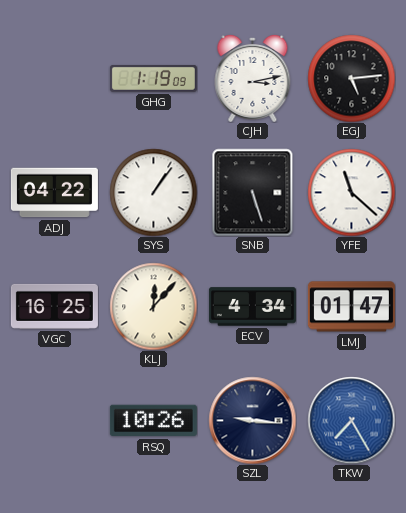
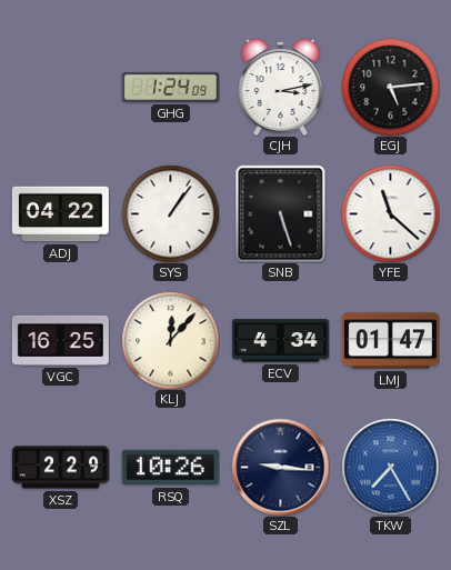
GHG: 1:19 -> 1:24 (170, 87)
XSZ: none -> 2:29 (60, 468)
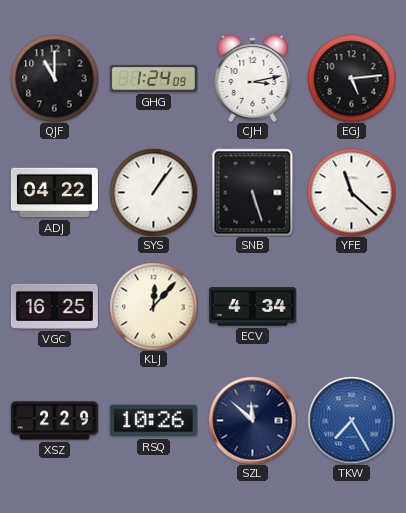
QJF: none -> 11:00 (54, 78)
LMJ: 01:47 -> none (390, 341)
SZL: 9:16 -> 11:52 (252, 420)
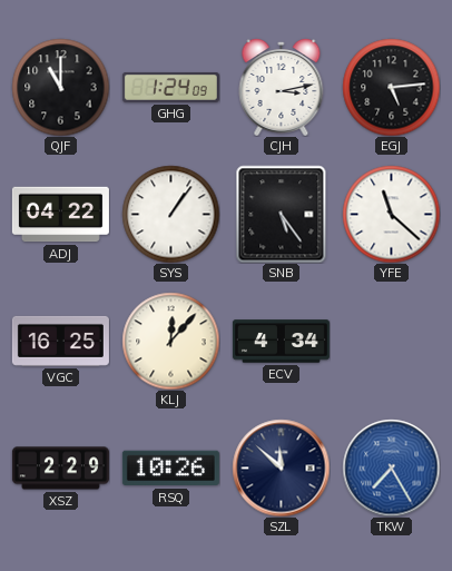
SNB: 5:27 -> 5:24 (282, 214)
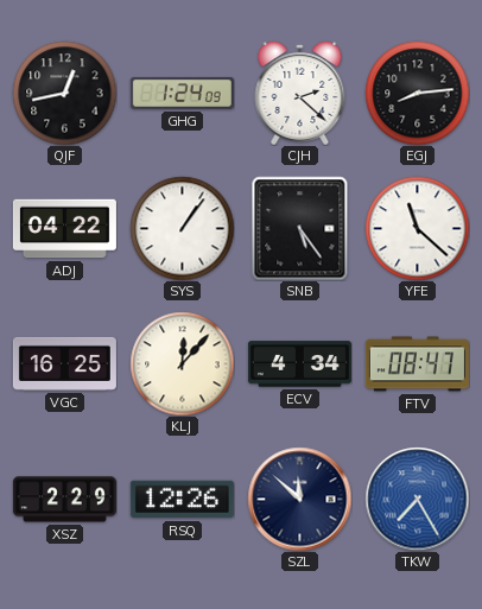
QJF: 11:00 -> 12:43 (64, 93)
CJH: 3:13 -> 2:22 (300, 93)
EGJ: 5:14 -> 8:14 (417, 93)
FTV: none -> 08:47 (417, 364)
RSQ: 10:26 -> 12:26 (182, 500)
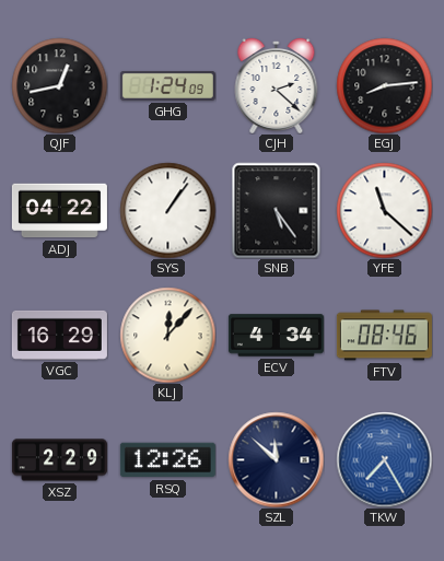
VGC: 16:25 -> 16:29 (59, 335)
FTV: 08:47 -> 08:46 (384, 336)
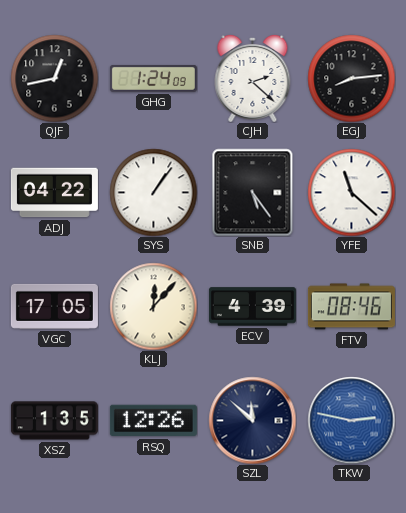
VGC: 16:29 -> 17:05 (54, 306)
ECV: 4:34 -> 4:39 (252, 307)
XSZ: 2:29 -> 1:35 (54, 421)
TKW: 7:25 -> 2:47 (351, 420)
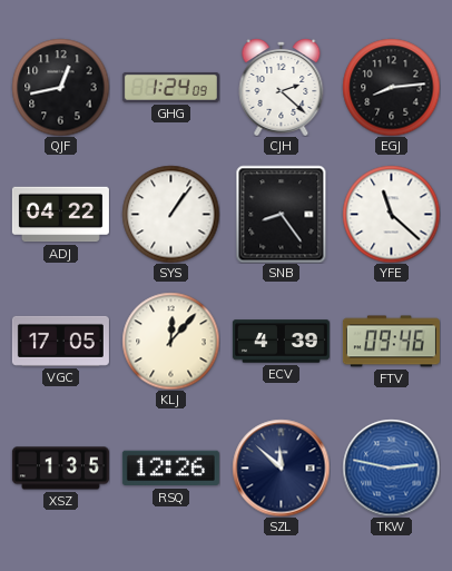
SNB: 5:24 -> 8:24 (282, 214)
FTV: 08:46 -> 09:46 (391, 342)
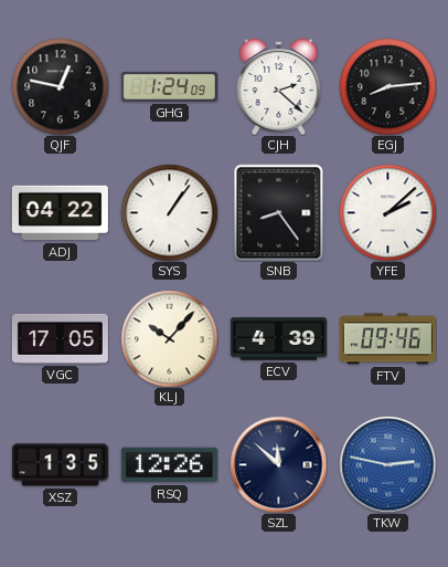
QJF: 12:43 -> 12:47 (60, 86)
YFE: 11:22 -> 2:08 (387, 212)
KLJ: 12:07 -> 10:07 (169, 338)
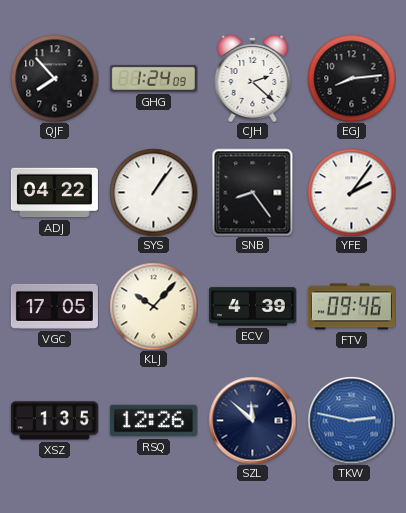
QJF: 12:47 -> 7:53 (54, 78)
YFE: 2:08 -> 2:06 (351, 192)
